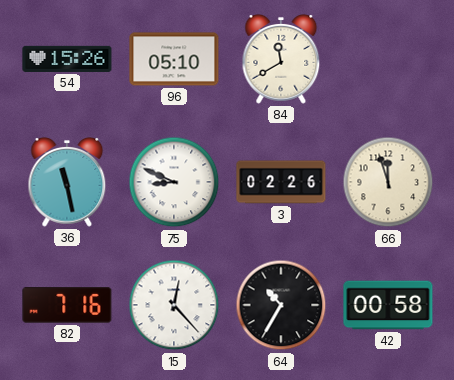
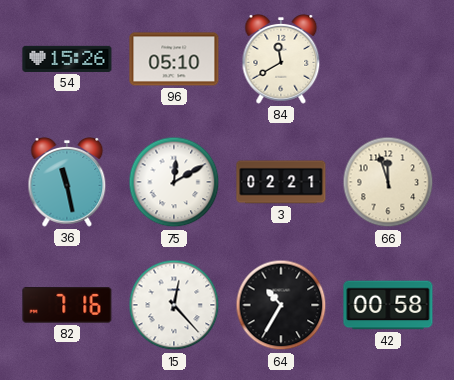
75: 8:49 -> 12:10 (174, 182)
3: 02:26 -> 02:21 (281, 182)
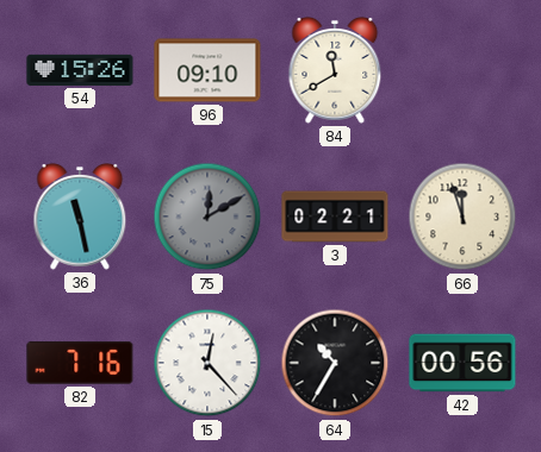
96: 05:10 -> 09:10 (207, 70)
75 dial: white -> grey (207, 216)
42: 00:58 -> 00:56 (462, 363)
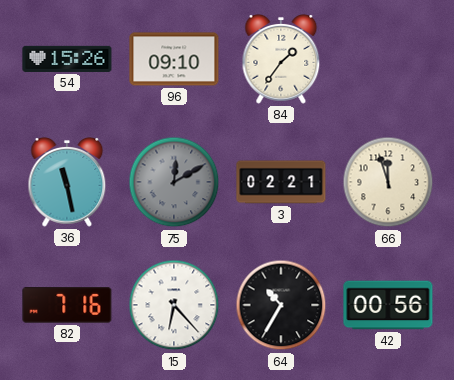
84: 11:40 -> 1:36 (281, 60)
15: 12:23 -> 6:23 (174, 305)
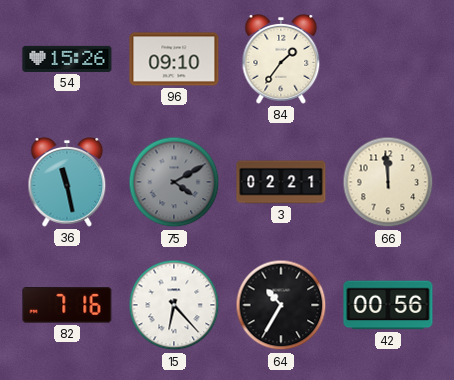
75: 12:10 -> 4:10 (174, 182)
66: 11:57 -> 11:59 (388, 182)
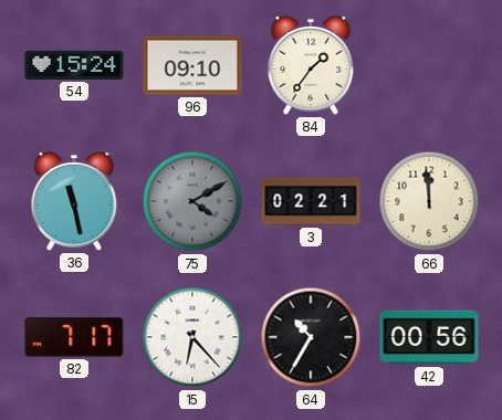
54: 15:26 -> 15:24 (74, 65)
82: 7:16 -> 7:17 (74, 338)
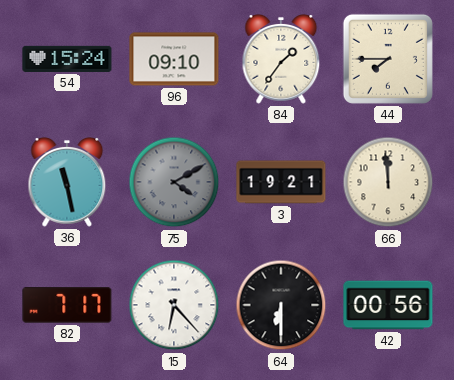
44: none -> 7:45 (388, 59)
3: 02:21 -> 19:21 (281, 182)
64: 10:35 -> 6:30 (281, 305)
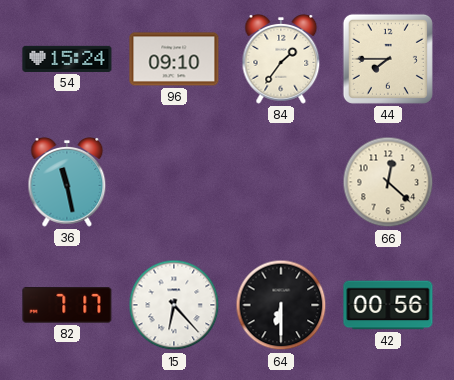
75: 4:10 -> none (174, 182)
3: 19:21 -> none (281, 182)
66: 11:59 -> 12:22 (388, 182)
